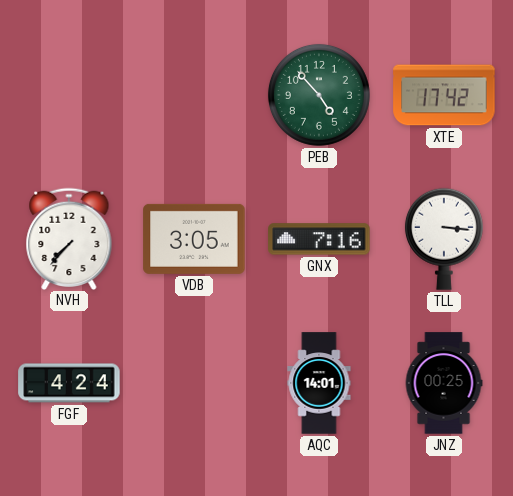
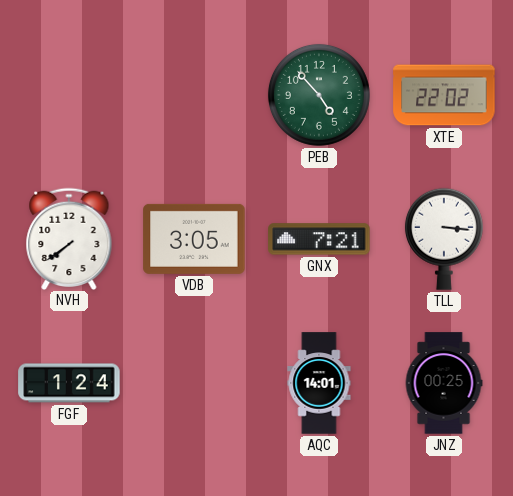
XTE: 17:42 -> 22:02 (444, 95)
NVH: 7:37 -> 7:39 (69, 238)
GNX: 7:16 -> 7:21 (319, 239)
FGF: 4:24 -> 1:24 (69, 383)
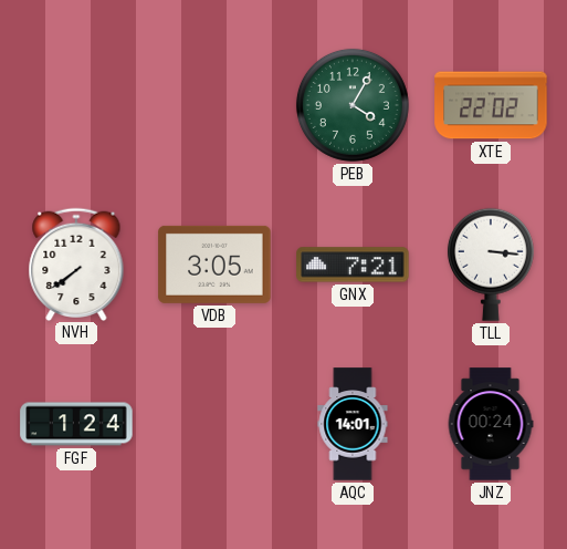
PEB: 4:53 -> 4:05 (353, 105)
JNZ: 00:25 -> 00:24 (491, 424)
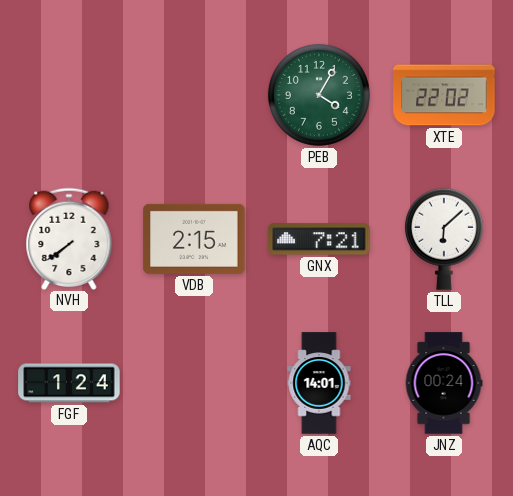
VDB: 3:05 -> 2:15 (194, 239)
TLL: 3:16 -> 6:08 (444, 239)
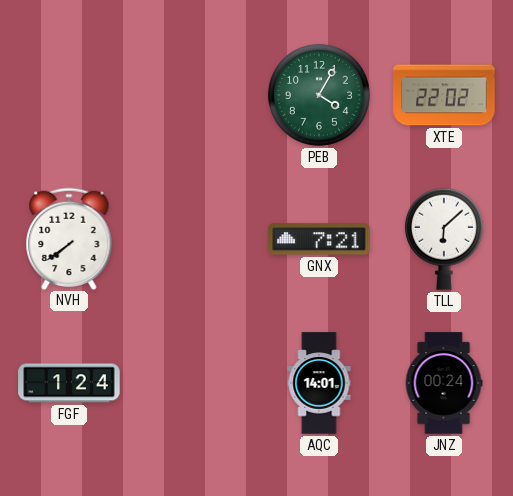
VDB: 2:15 -> none (194, 239)
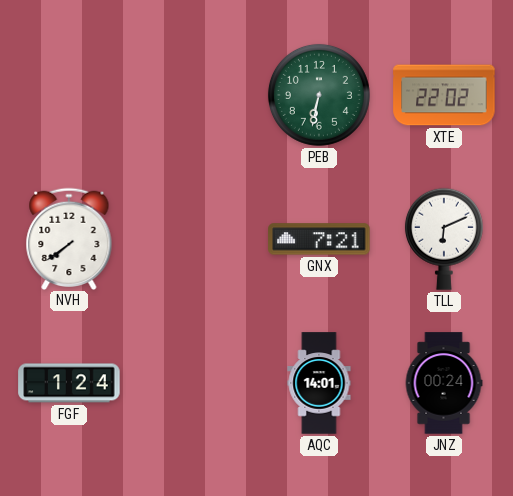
PEB: 4:05 -> 6:32 (319, 95)
TLL: 6:08 -> 6:11 (444, 239)
